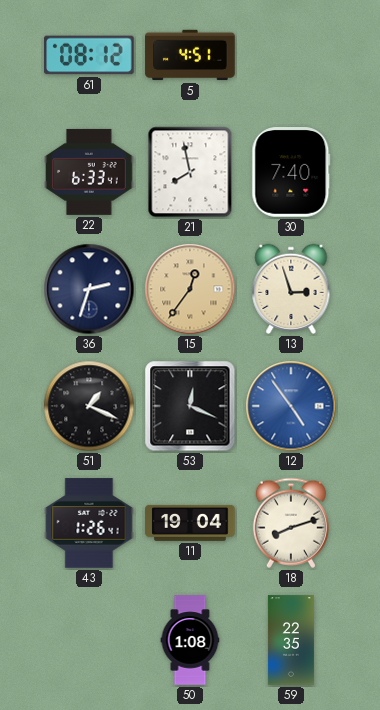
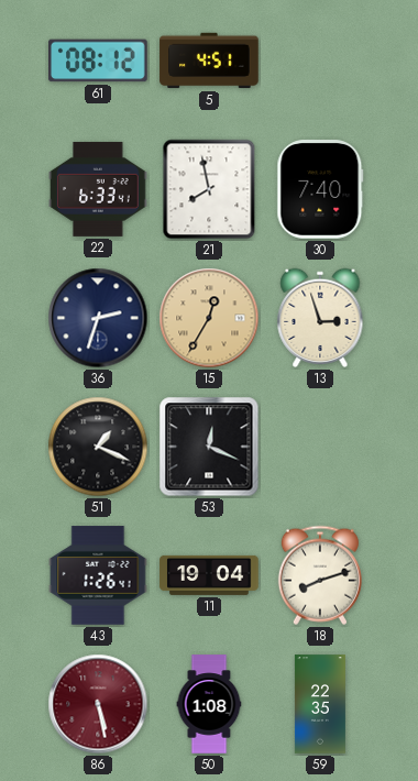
15: 12:36 -> 12:35 (209, 318)
12: 4:54 -> none (291, 406)
86: none -> 5:28 (98, 704)
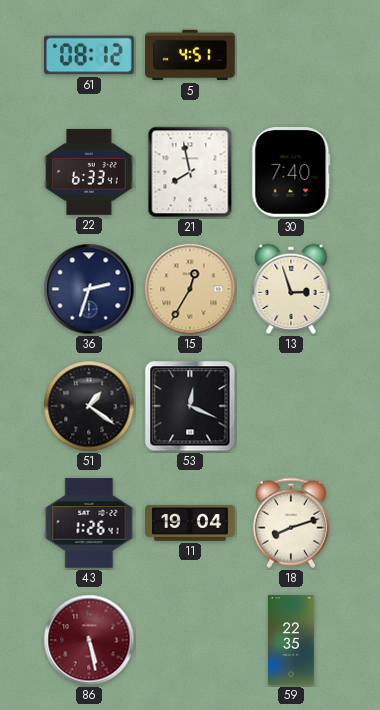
51: 1:19 -> 1:21 (89, 406)
50: 1:08 -> none (209, 704)
